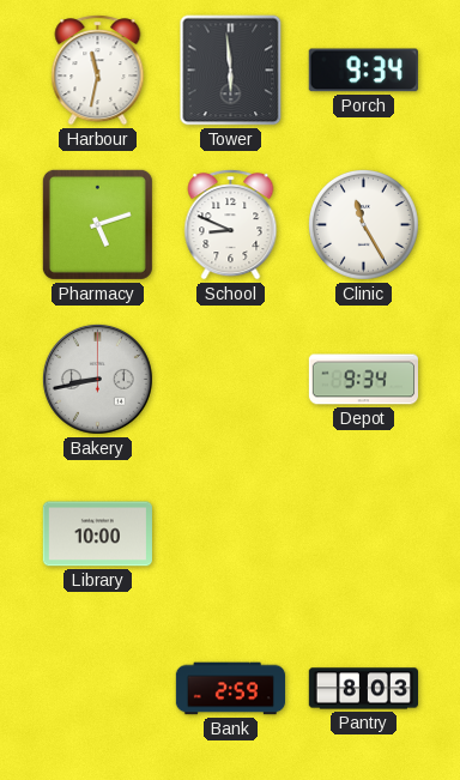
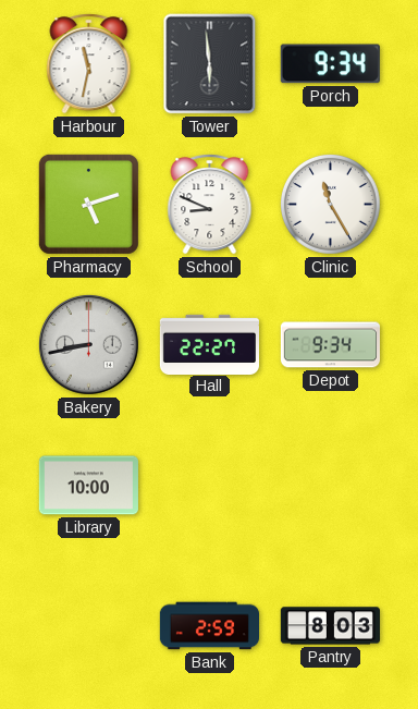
Hall: none -> 22:27 (209, 344)
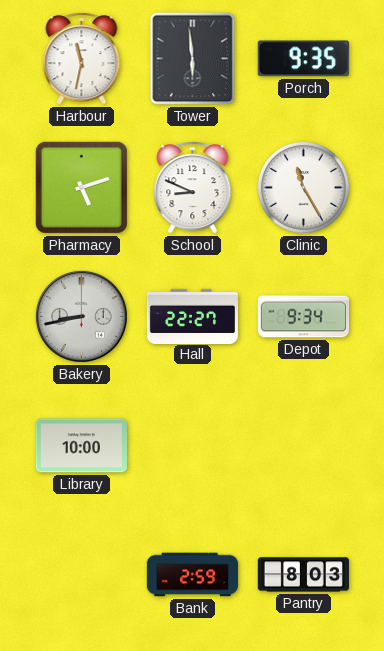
Porch: 9:34 -> 9:35 (303, 59)
